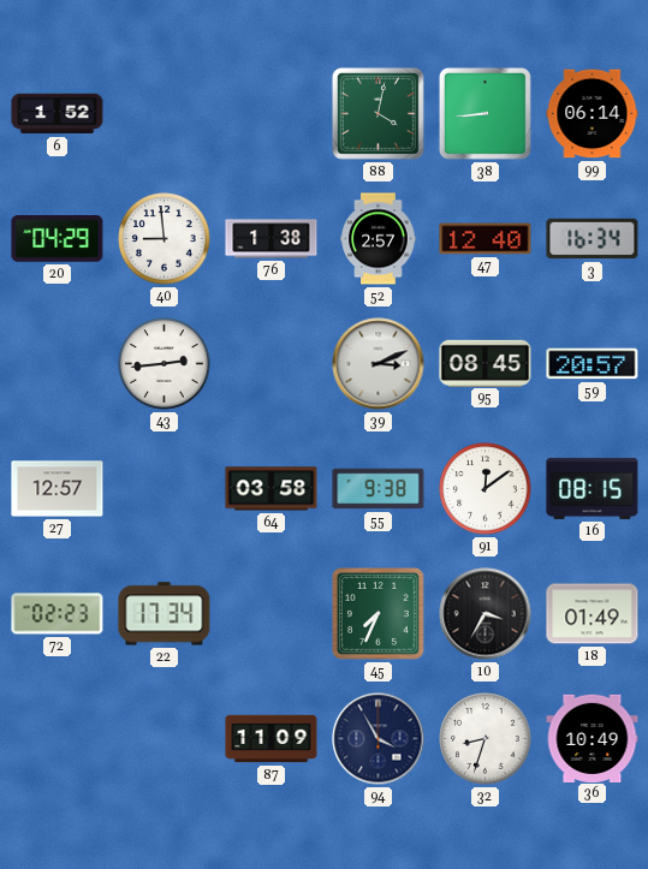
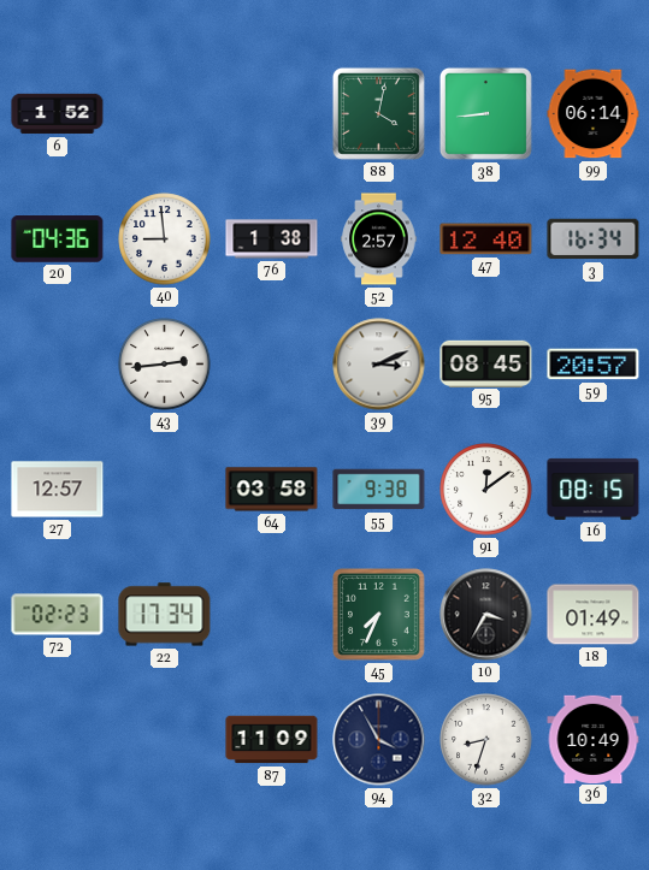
20: 04:29 -> 04:36 (58, 239)
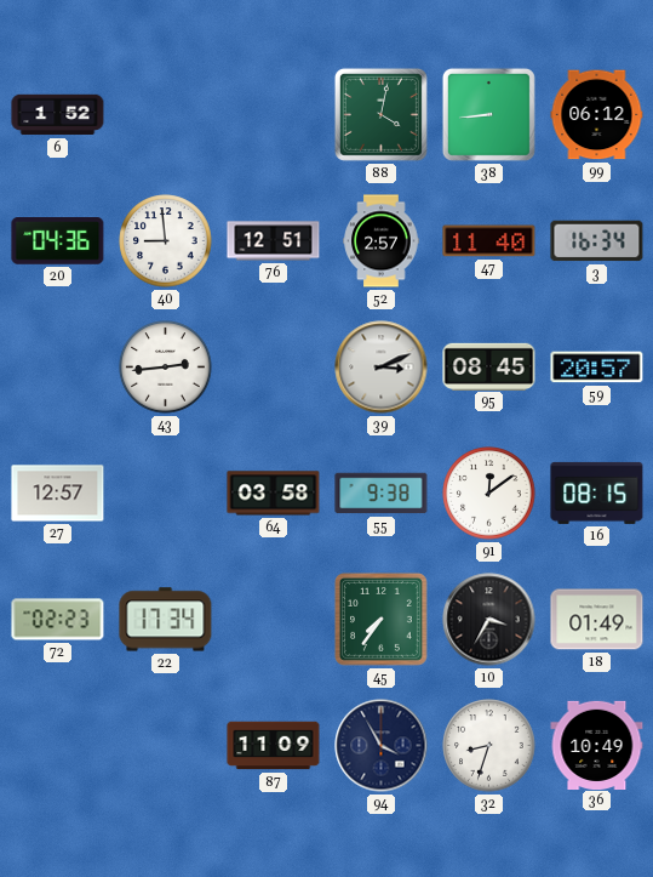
99: 06:14 -> 06:12 (597, 115)
76: 1:38 -> 12:51 (274, 241)
47: 12:40 -> 11:40 (489, 241)
45: 7:34 -> 7:36 (380, 619)
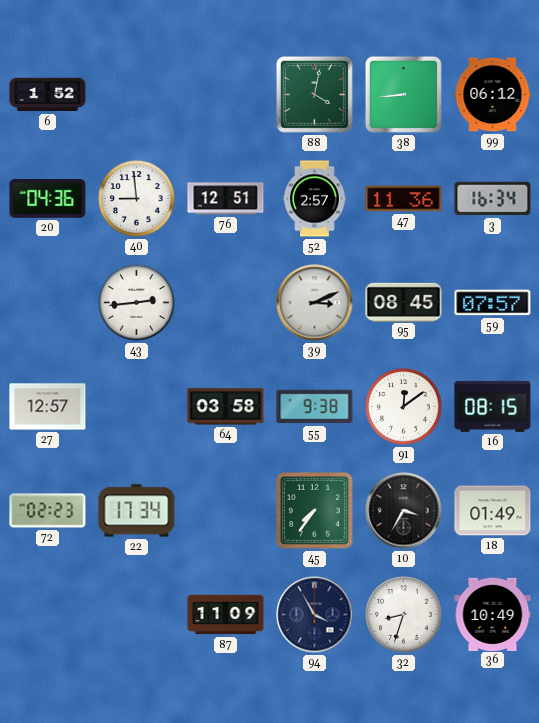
47: 11:40 -> 11:36 (404, 199)
59: 20:57 -> 07:57 (493, 303)
